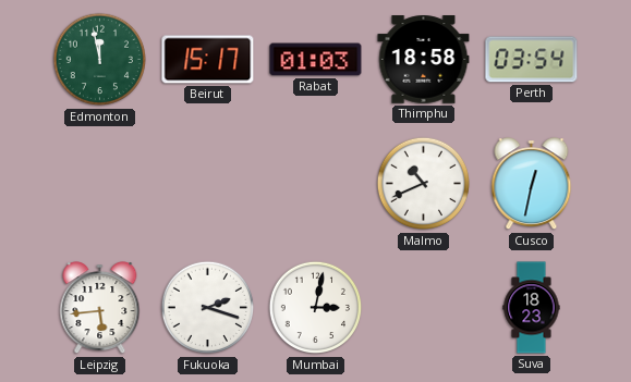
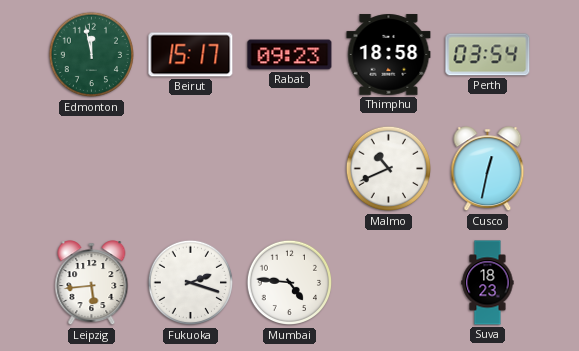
Rabat: 01:03 -> 09:23 (290, 55)
Mumbai: 3:02 -> 4:46 (290, 283)
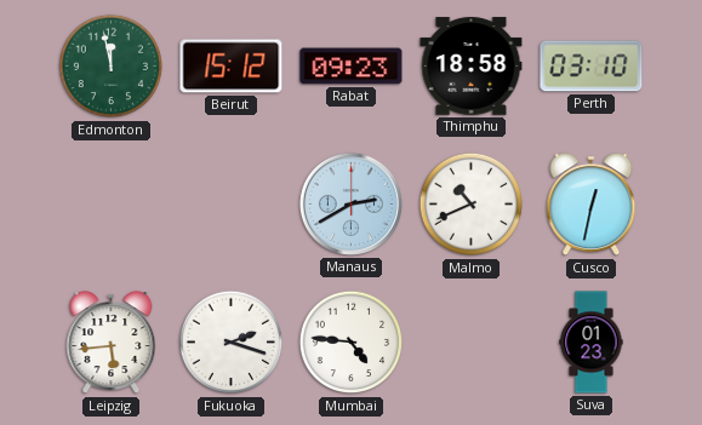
Beirut: 15:17 -> 15:12 (232, 67)
Perth: 03:54 -> 03:10 (592, 67)
Manaus: none -> 2:40 (350, 203)
Suva: 18:23 -> 01:23 (592, 343)
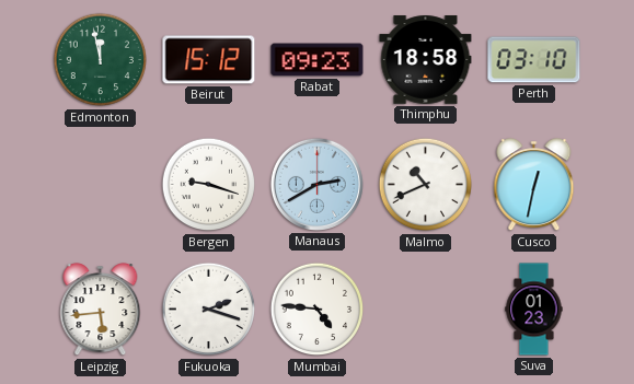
Bergen: none -> 9:18 (209, 185)
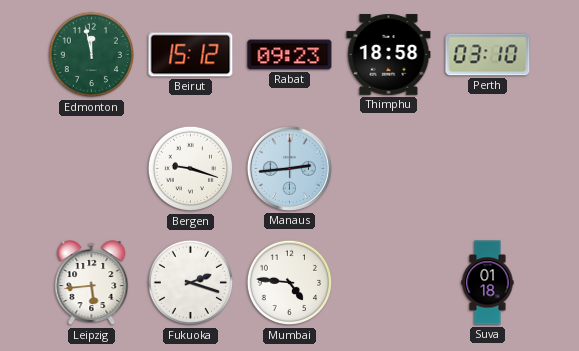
Manaus: 2:40 -> 2:44 (289, 168)
Malmo: 10:41 -> none (426, 185)
Cusco: 12:32 -> none (534, 185)
Suva: 01:23 -> 01:18 (488, 283)
